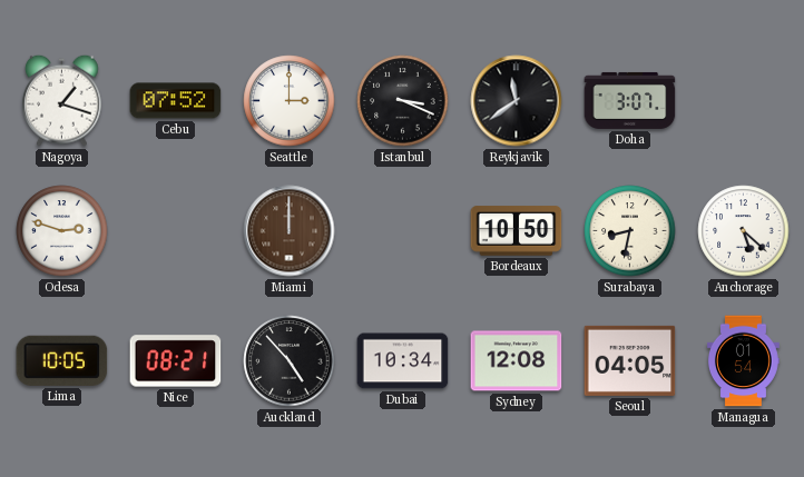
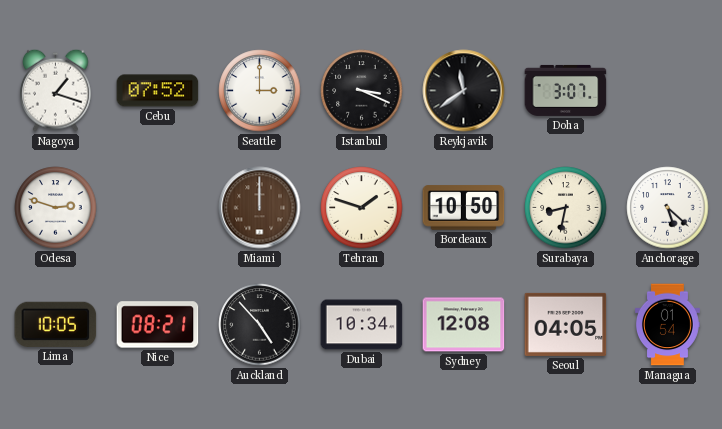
Tehran: none -> 1:48 (362, 208)
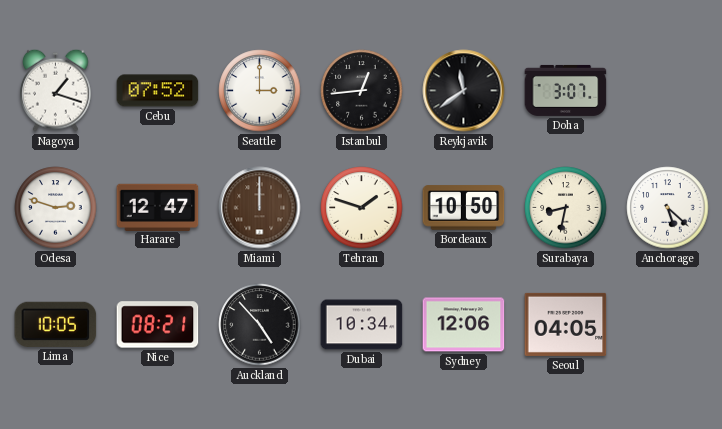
Istanbul: 3:19 -> 12:44 (362, 91)
Harare: none -> 12:47 (158, 207)
Sydney: 12:08 -> 12:06 (464, 325)
Managua: 01:54 -> none (667, 325)
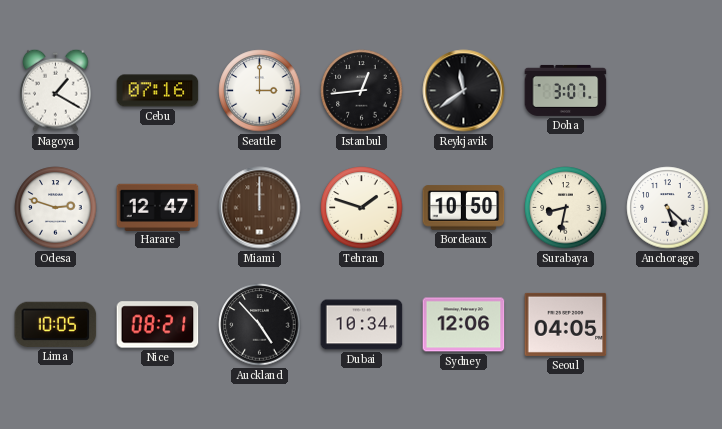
Nagoya: 1:18 -> 1:20 (56, 90)
Cebu: 07:52 -> 07:16 (158, 91)
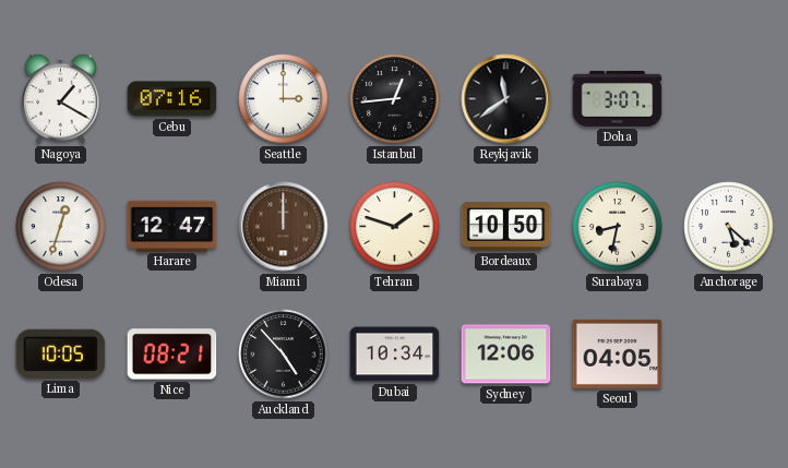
Odesa: 2:48 -> 12:33 (61, 227)
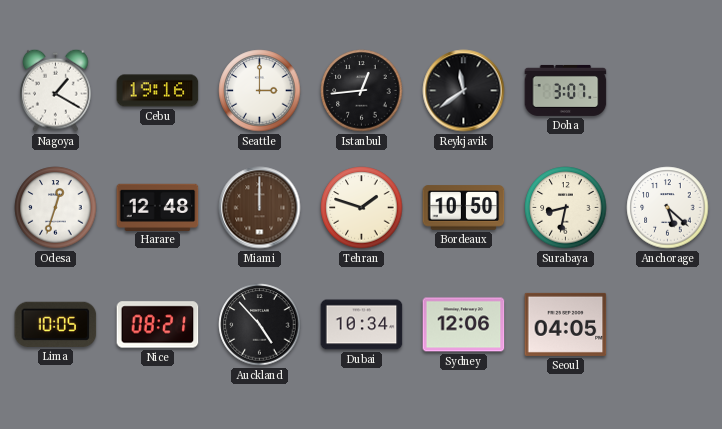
Cebu: 07:16 -> 19:16 (158, 91)
Harare: 12:47 -> 12:48 (158, 207)
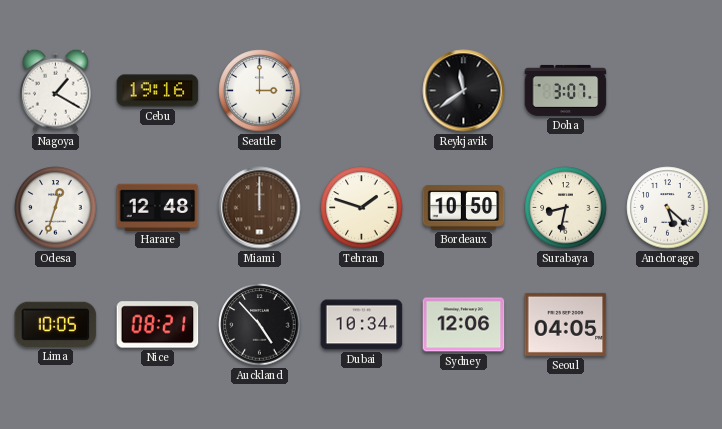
Istanbul: 12:44 -> none (362, 91)
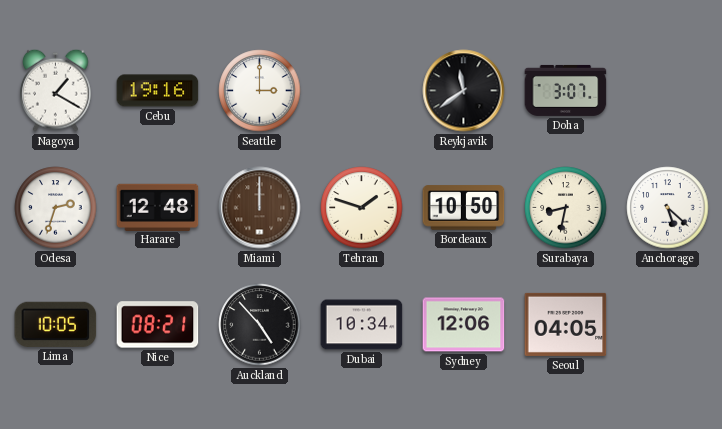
Odesa: 12:33 -> 2:33 (56, 208)
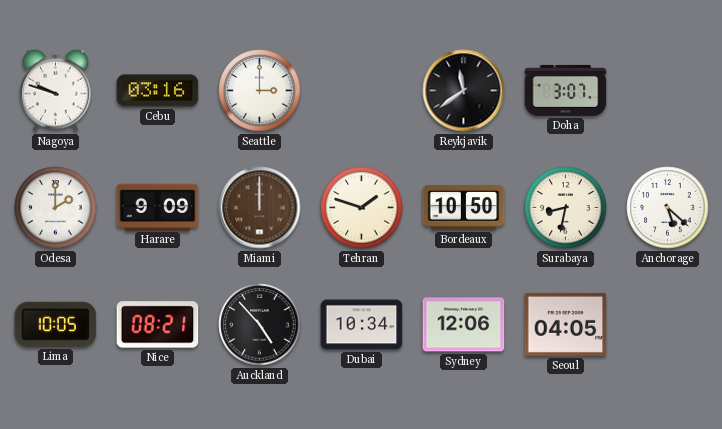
Nagoya: 1:20 -> 9:48 (56, 90)
Cebu: 19:16 -> 03:16 (158, 91)
Odesa: 2:33 -> 2:00 (56, 208)
Harare: 12:48 -> 9:09 (158, 207)
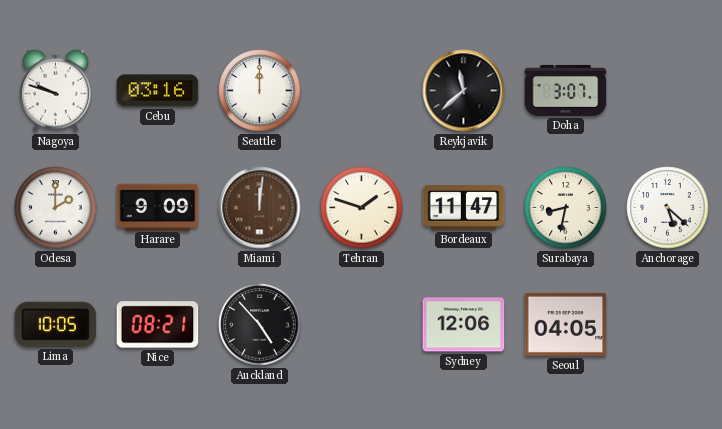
Seattle: 3:00 -> 12:00 (260, 91)
Reykjavik: 11:39 -> 11:38 (464, 91)
Miami: 12:00 -> 12:01 (260, 208)
Bordeaux: 10:50 -> 11:47 (464, 208)
Dubai: 10:34 -> none (362, 325)
